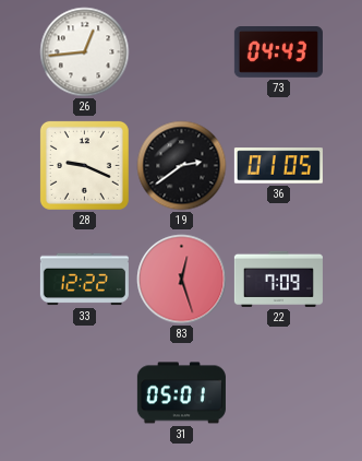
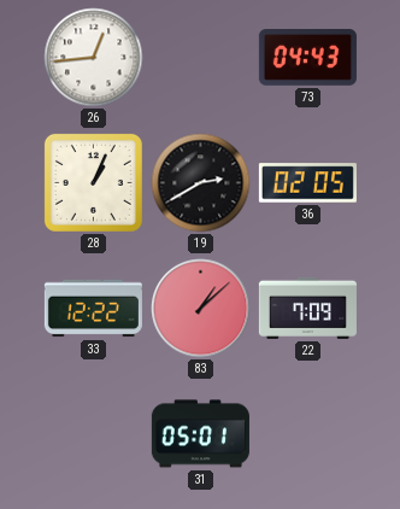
28: 9:19 -> 1:04 (93, 182)
19: 2:39 -> 2:40 (201, 183)
36: 01:05 -> 02:05 (307, 183)
83: 12:27 -> 1:08 (201, 309)
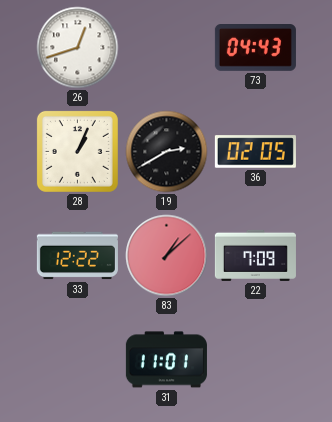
26: 12:44 -> 12:42 (78, 48)
31: 05:01 -> 11:01 (166, 360)
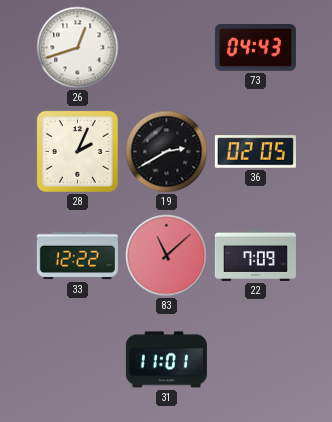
28: 1:04 -> 2:04 (77, 151)
83: 1:08 -> 11:08 (167, 256)
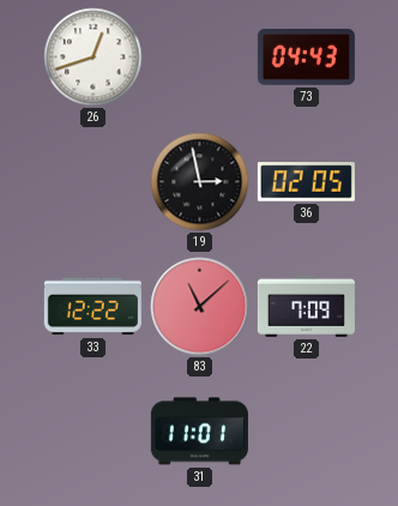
28: 2:04 -> none (77, 151)
19: 2:40 -> 2:58 (200, 182)
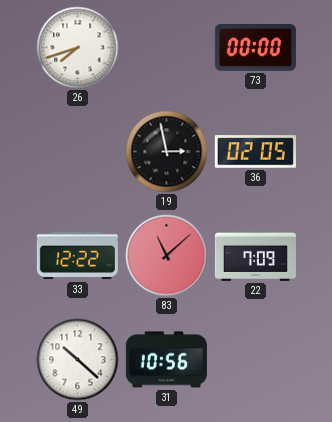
26: 12:42 -> 7:42 (78, 48)
73: 04:43 -> 00:00 (255, 48)
49: none -> 10:22 (78, 360)
31: 11:01 -> 10:56 (166, 360)
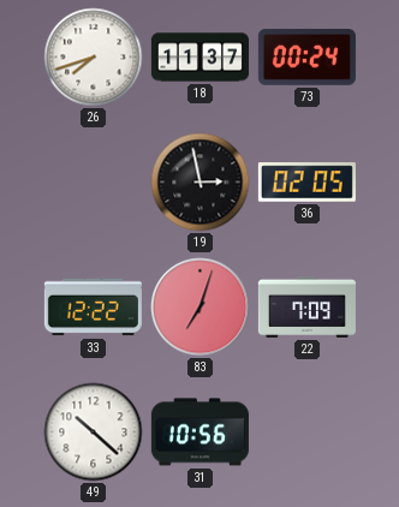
18: none -> 11:37 (199, 58)
73: 00:00 -> 00:24 (306, 58)
83: 11:08 -> 7:03 (201, 308)
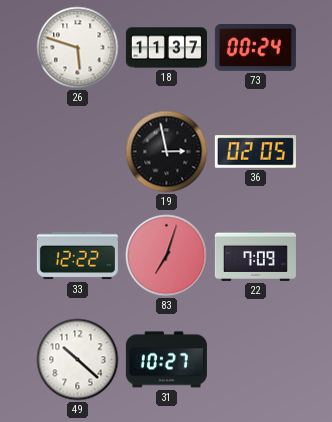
26: 7:42 -> 5:48 (78, 48)
31: 10:56 -> 10:27 (166, 360)
